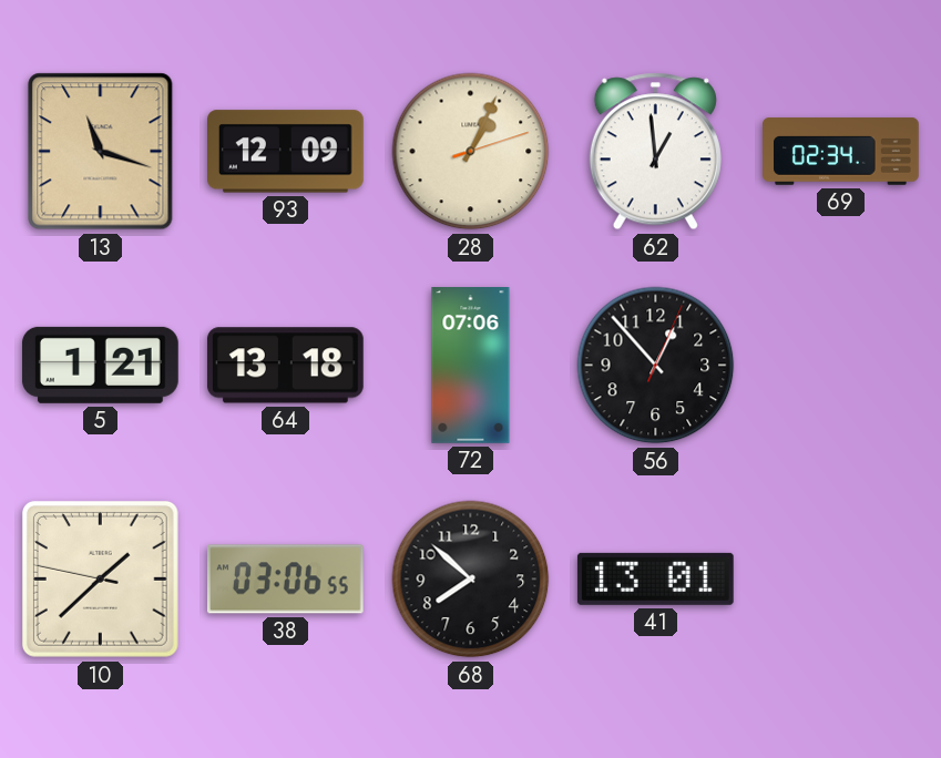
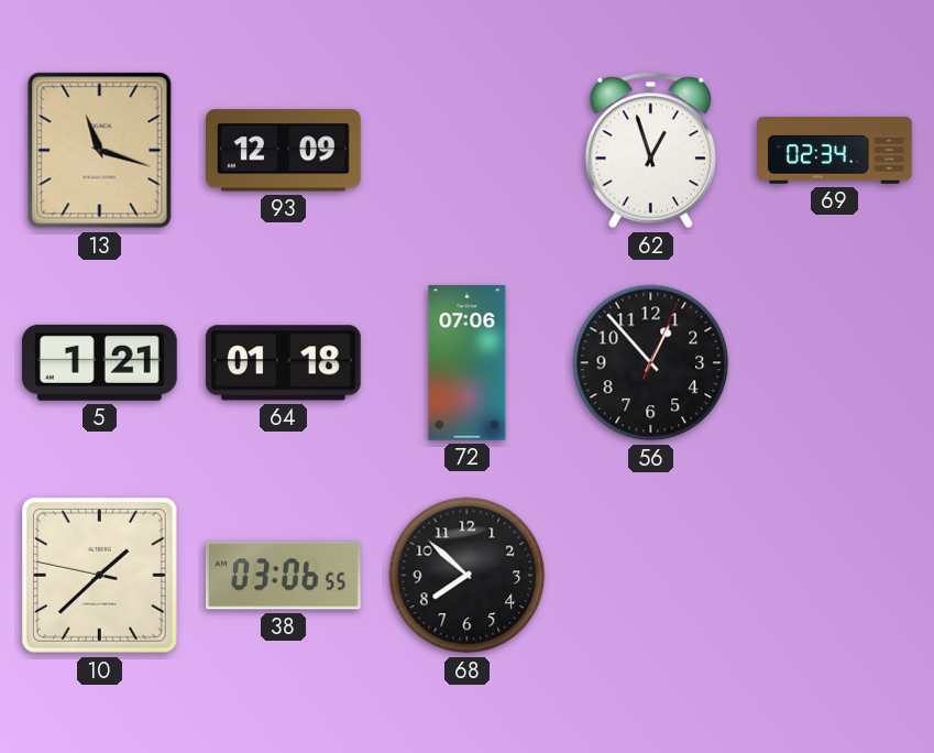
28: 1:04 -> none (471, 152)
62: 12:59 -> 12:57 (650, 151)
64: 13:18 -> 01:18 (283, 363)
41: 13:01 -> none (655, 578)
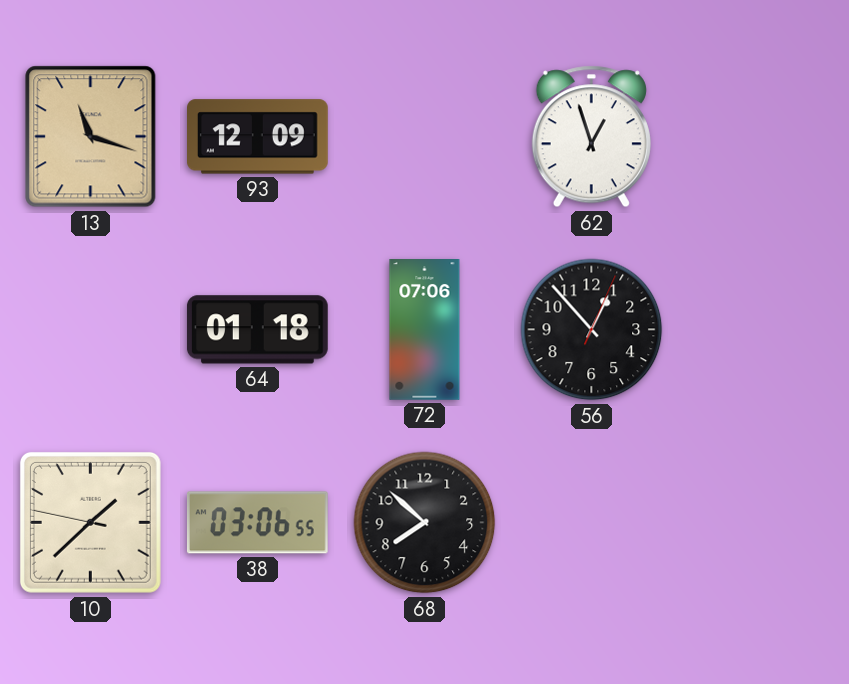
69: 02:34 -> none (835, 151)
5: 1:21 -> none (99, 362)
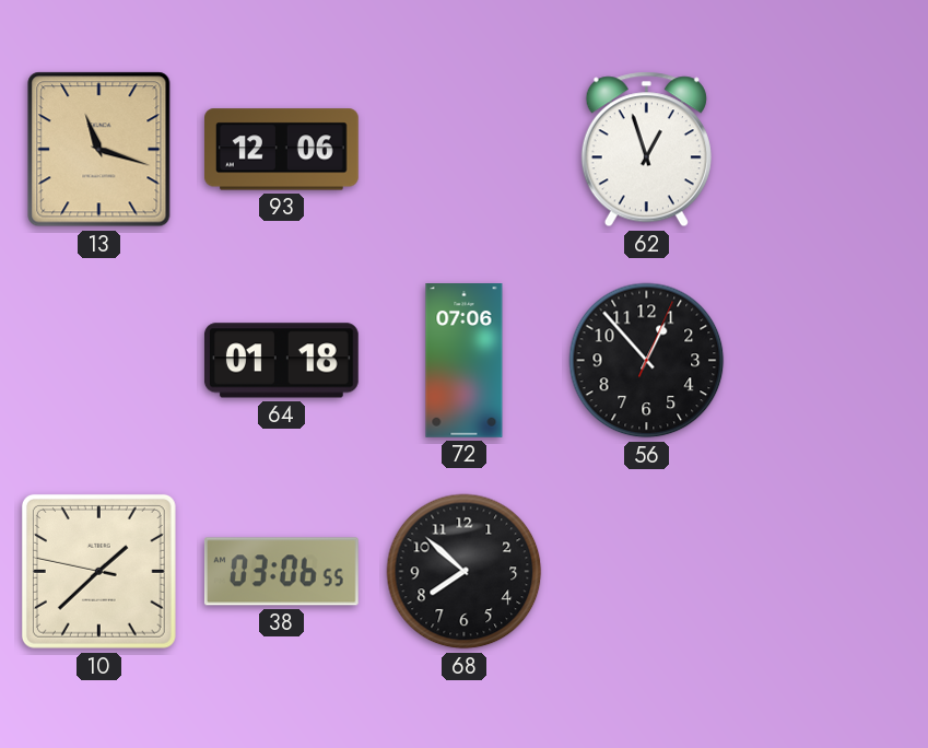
93: 12:09 -> 12:06 (282, 150)
